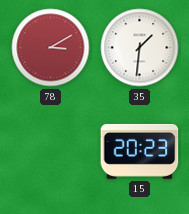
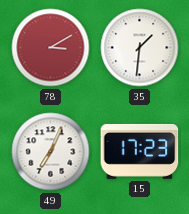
49: none -> 7:04 (51, 152)
15: 20:23 -> 17:23 (140, 151)
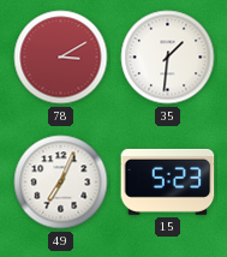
15: 17:23 -> 5:23 (168, 181)
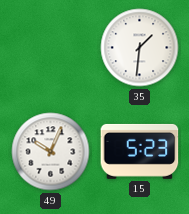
78: 3:10 -> none (61, 58)
49: 7:04 -> 10:04 (51, 152)
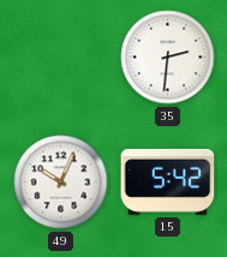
35: 1:31 -> 2:31 (168, 58)
15: 5:23 -> 5:42 (168, 181)
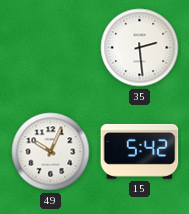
35: 2:31 -> 2:29 (140, 48)
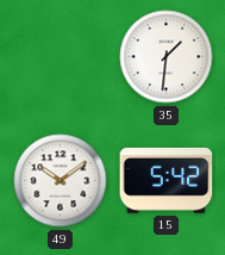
35: 2:29 -> 1:31 (167, 57)
49: 10:04 -> 10:09 (61, 181)
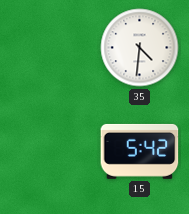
35: 1:31 -> 4:31 (140, 48)
49: 10:09 -> none (61, 181)
